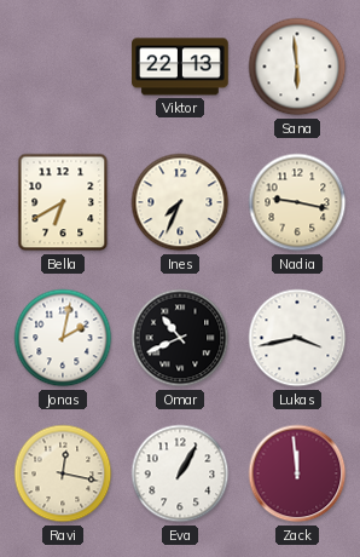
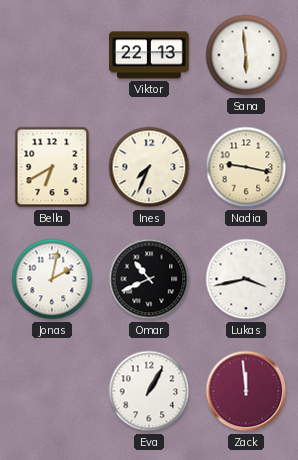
Ravi: 12:17 -> none (63, 473)
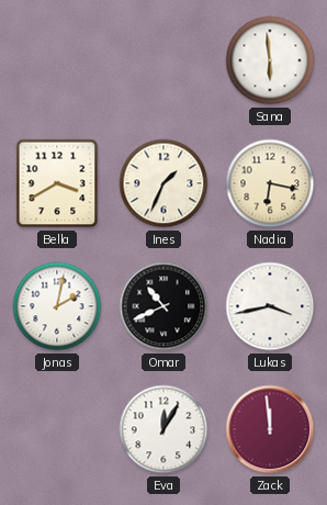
Viktor: 22:13 -> none (149, 55)
Bella: 6:40 -> 3:40 (57, 183)
Ines: 7:34 -> 1:34 (163, 183)
Nadia: 9:17 -> 6:17 (270, 183)
Eva: 1:05 -> 12:05 (163, 429)
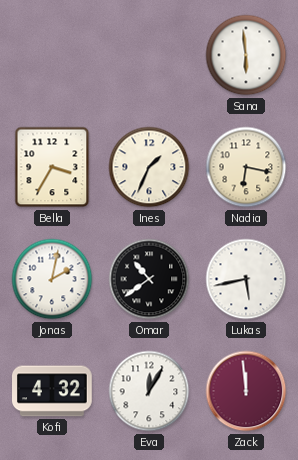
Bella: 3:40 -> 3:35 (52, 167)
Omar: 10:41 -> 10:39 (149, 279)
Lukas: 3:43 -> 5:43 (246, 279)
Kofi: none -> 4:32 (52, 391)
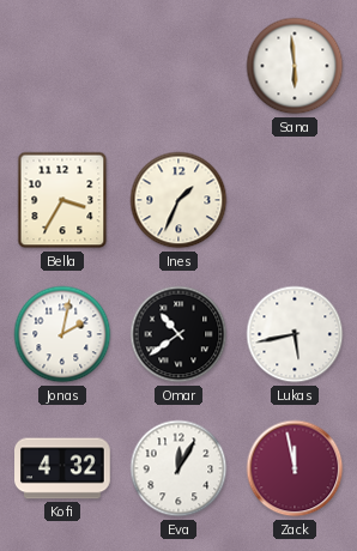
Nadia: 6:17 -> none (246, 167)
Zack: 11:59 -> 11:58 (295, 468)
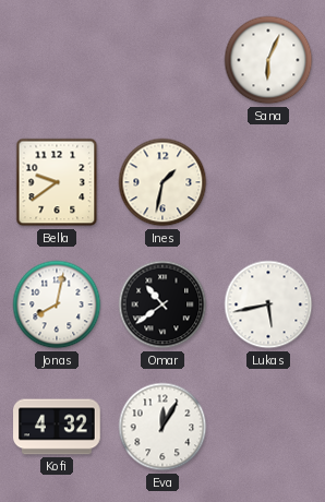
Sana: 5:59 -> 6:04 (268, 60)
Bella: 3:35 -> 9:39 (57, 182)
Ines: 1:34 -> 1:32 (162, 182)
Jonas: 2:02 -> 8:02 (57, 304)
Zack: 11:58 -> none (295, 468)
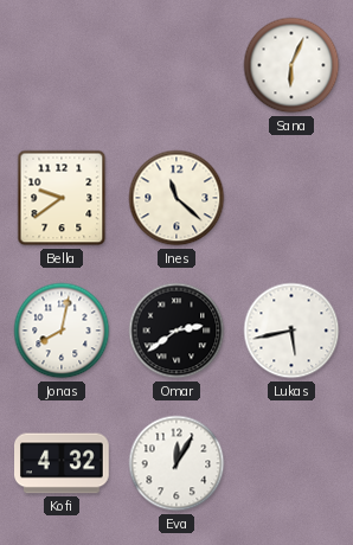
Ines: 1:32 -> 11:22 (176, 198)
Omar: 10:39 -> 2:39 (176, 331)
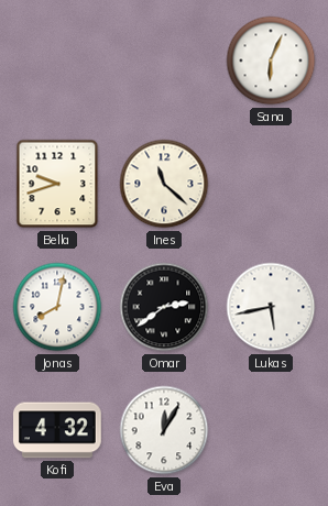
Bella: 9:39 -> 9:42 (57, 184)
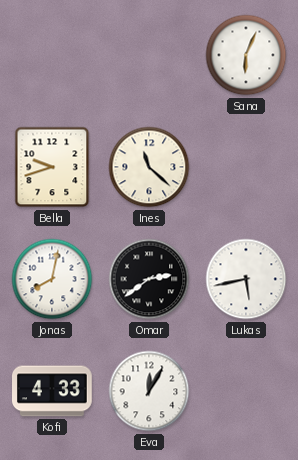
Kofi: 4:32 -> 4:33 (52, 391)
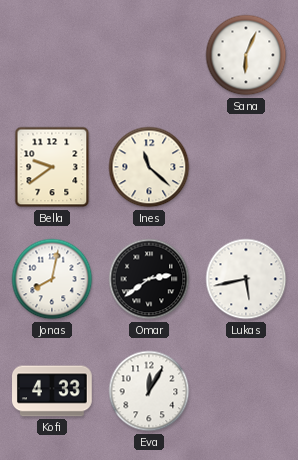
Bella: 9:42 -> 9:39 (52, 167)
